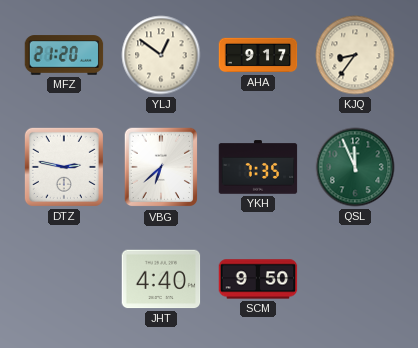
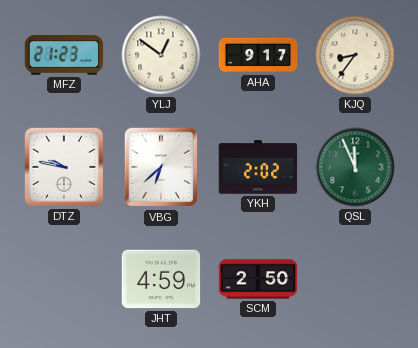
MFZ: 21:20 -> 21:23 (64, 55)
DTZ: 2:47 -> 9:47 (64, 167)
YKH: 7:35 -> 2:02 (258, 167)
JHT: 4:40 -> 4:59 (161, 279)
SCM: 9:50 -> 2:50 (258, 279)
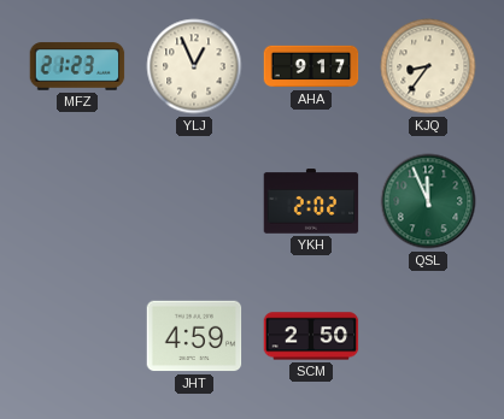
YLJ: 12:51 -> 12:56 (194, 66)
DTZ: 9:47 -> none (64, 167)
VBG: 6:38 -> none (160, 167)
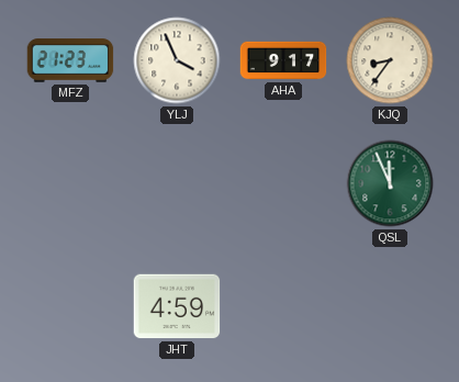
YLJ: 12:56 -> 3:56 (177, 60)
YKH: 2:02 -> none (311, 201)
SCM: 2:50 -> none (311, 336)
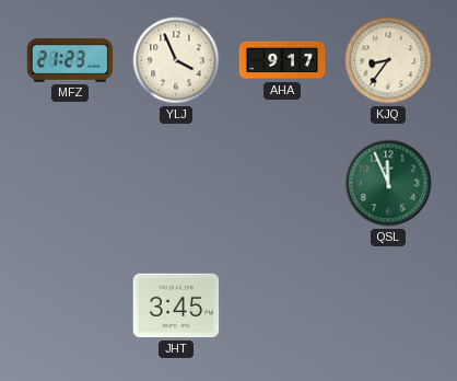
JHT: 4:59 -> 3:45 (176, 305)
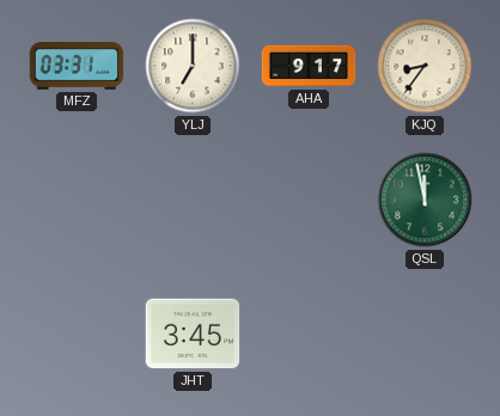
MFZ: 21:23 -> 03:31 (77, 66)
YLJ: 3:56 -> 7:00 (193, 66)
QSL: 11:56 -> 11:58 (425, 200)
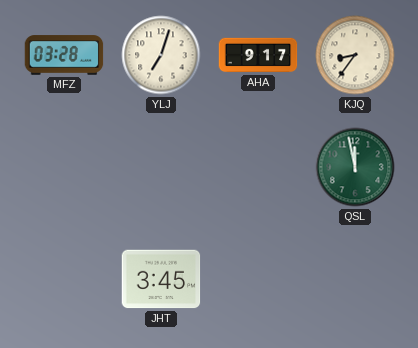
MFZ: 03:31 -> 03:28 (64, 55)
YLJ: 7:00 -> 7:03 (161, 55)
